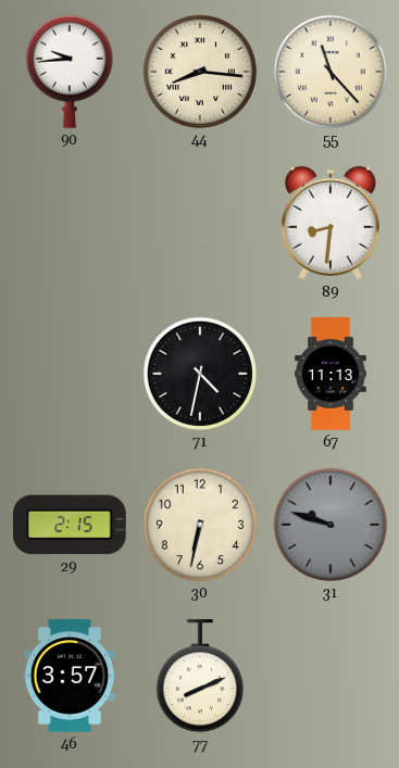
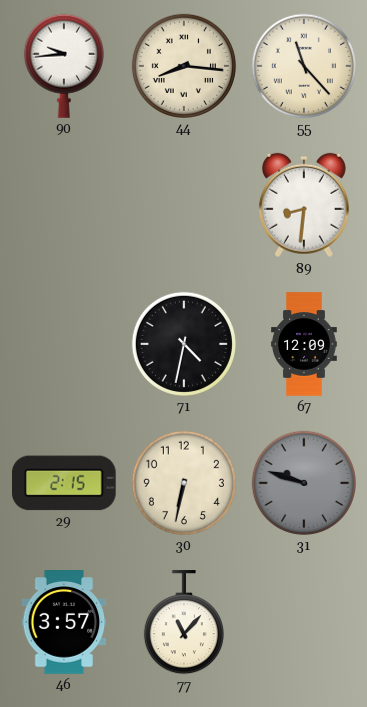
67: 11:13 -> 12:09 (304, 344)
77: 8:11 -> 11:07 (184, 623)
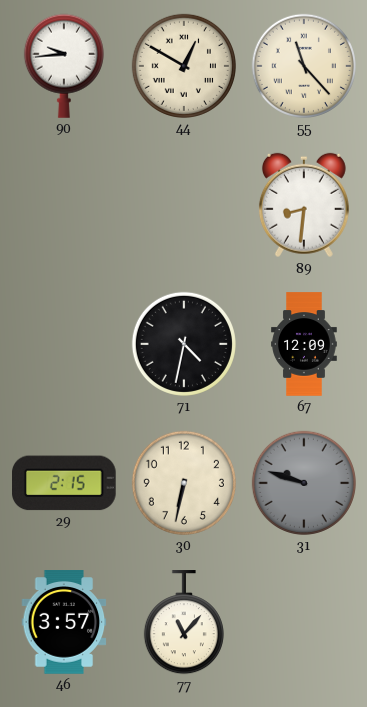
44: 8:16 -> 12:50 (184, 66)
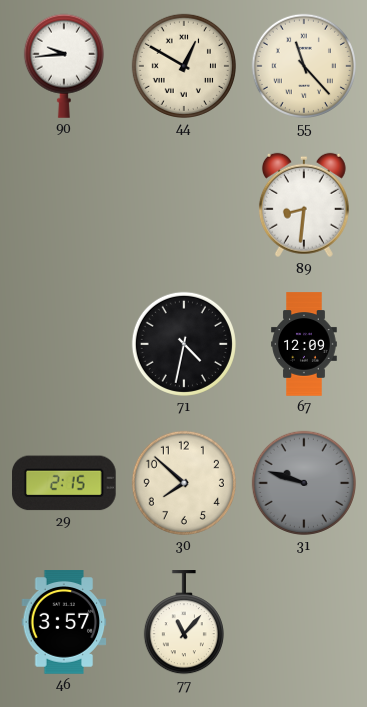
30: 6:32 -> 7:52 (184, 483)
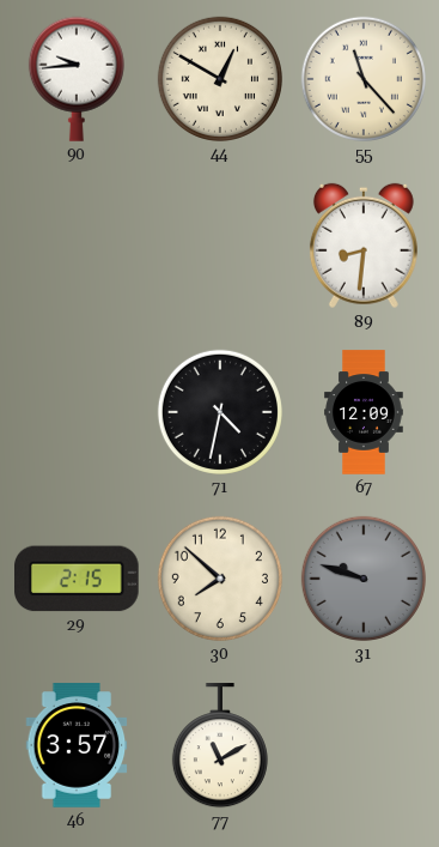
77: 11:07 -> 11:10 (220, 746)
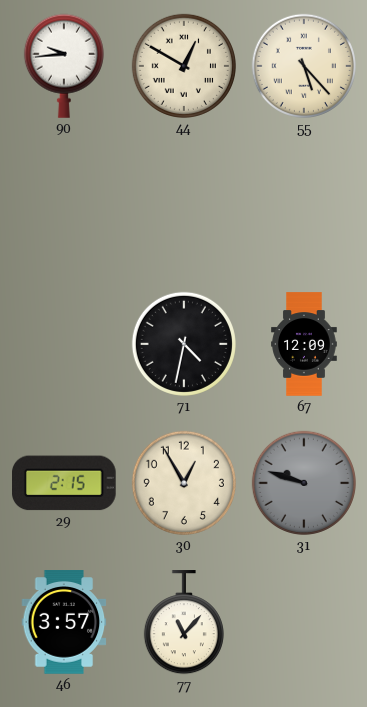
55: 11:23 -> 5:23 (304, 66)
89: 8:31 -> none (364, 246)
30: 7:52 -> 12:55 (184, 483)
77: 11:10 -> 11:07 (184, 623)
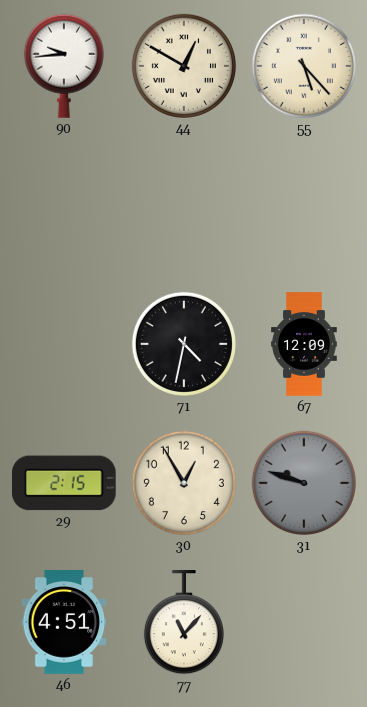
46: 3:57 -> 4:51 (64, 622)
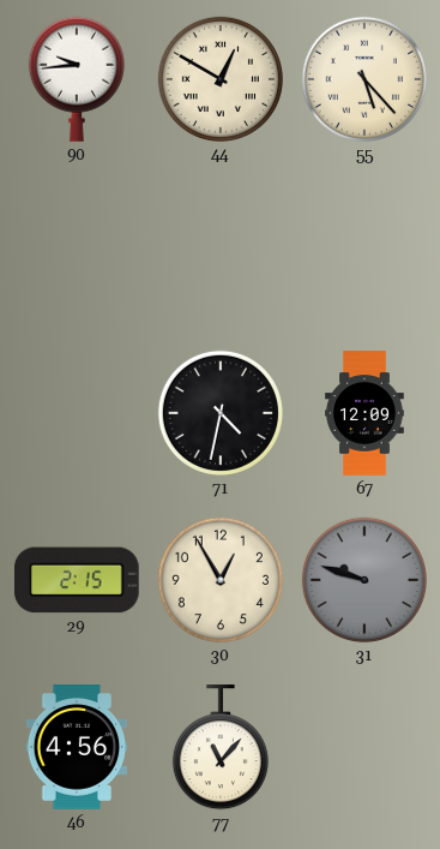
46: 4:51 -> 4:56 (77, 747)
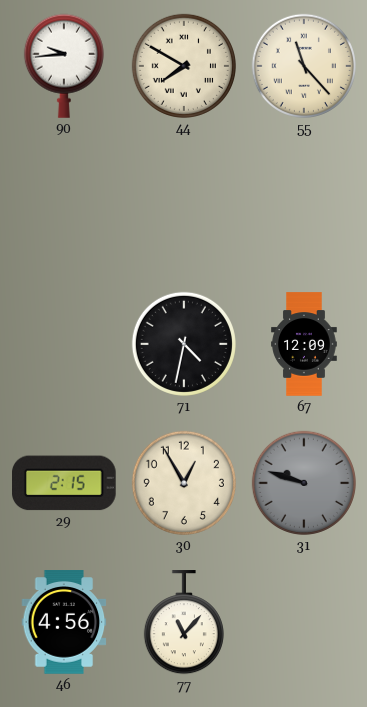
44: 12:50 -> 7:50 (184, 66)
55: 5:23 -> 11:23 (304, 66)
